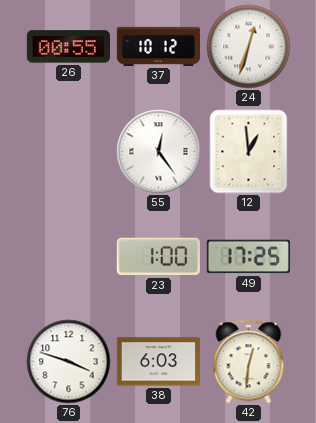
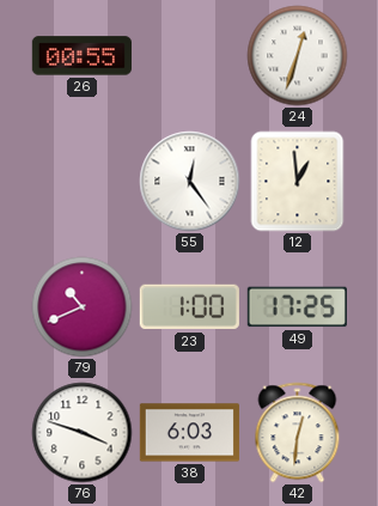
37: 10:12 -> none (158, 46)
79: none -> 10:41 (83, 307)
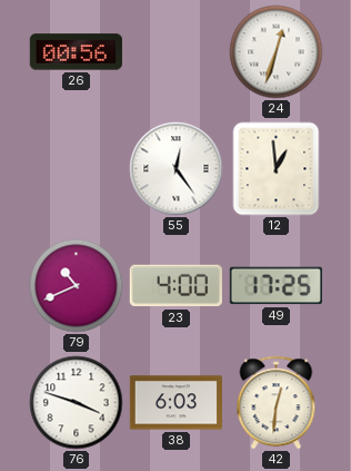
26: 00:55 -> 00:56 (76, 52)
23: 1:00 -> 4:00 (175, 286)
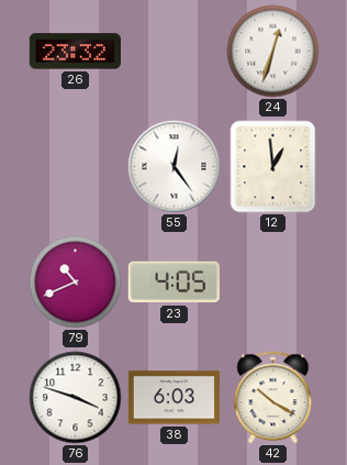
26: 00:56 -> 23:32 (75, 52)
23: 4:00 -> 4:05 (173, 283)
49: 17:25 -> none (275, 286)
42: 12:31 -> 10:20 (273, 398)
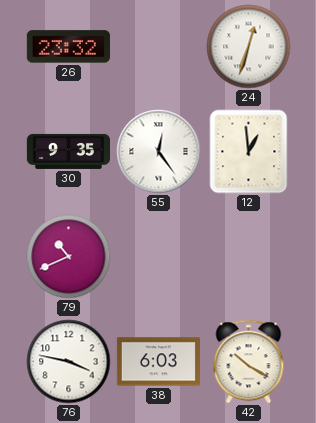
30: none -> 9:35 (68, 151)
23: 4:05 -> none (173, 283)
76: 3:48 -> 3:47 (69, 362)
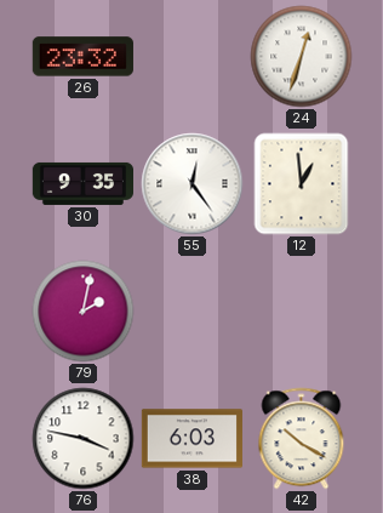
79: 10:41 -> 2:02 (84, 312)
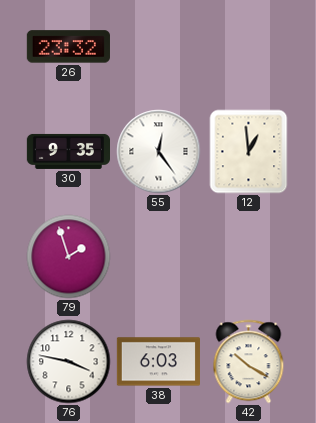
24: 12:33 -> none (302, 57)
79: 2:02 -> 1:57 (69, 257)
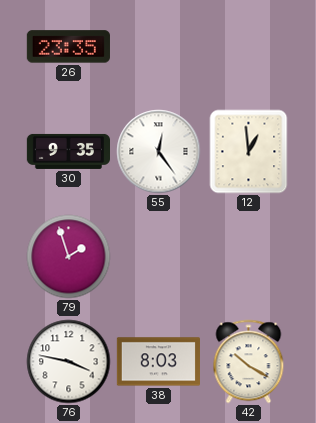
26: 23:32 -> 23:35 (68, 47)
38: 6:03 -> 8:03 (158, 362)
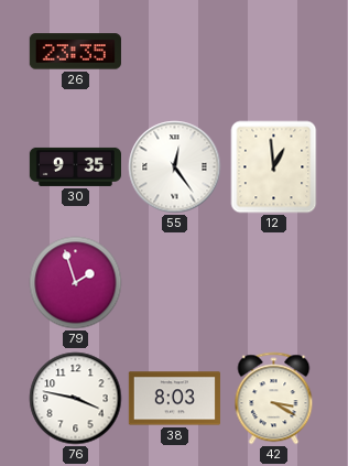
42: 10:20 -> 3:20 (274, 399)
